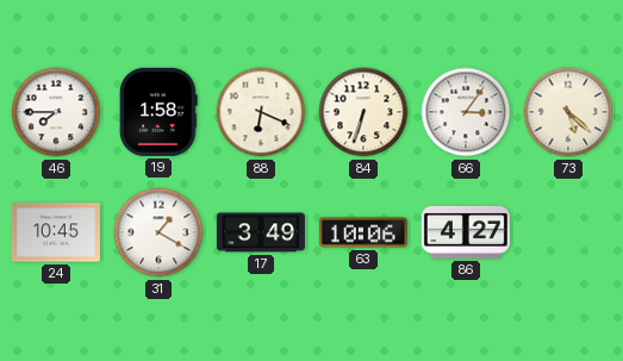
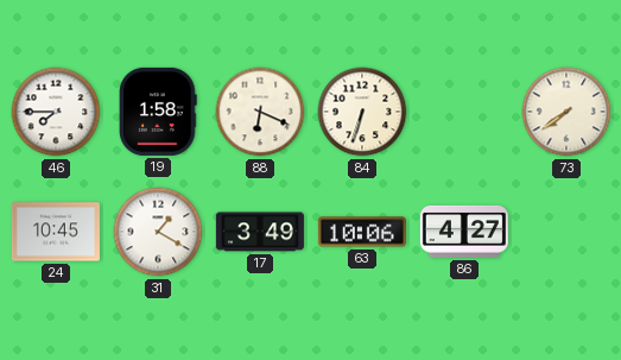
66: 3:06 -> none (466, 112)
73: 5:22 -> 7:39 (566, 112)
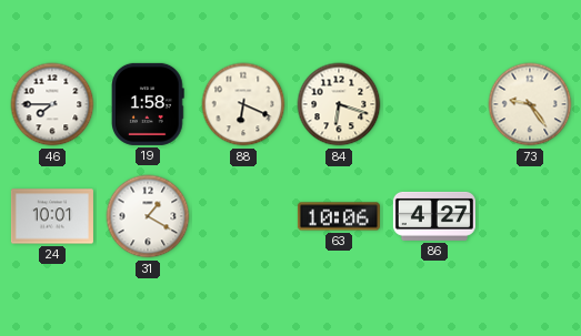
84: 6:33 -> 6:18 (339, 104)
73: 7:39 -> 9:24 (530, 104)
24: 10:45 -> 10:01 (52, 216)
17: 3:49 -> none (260, 232)
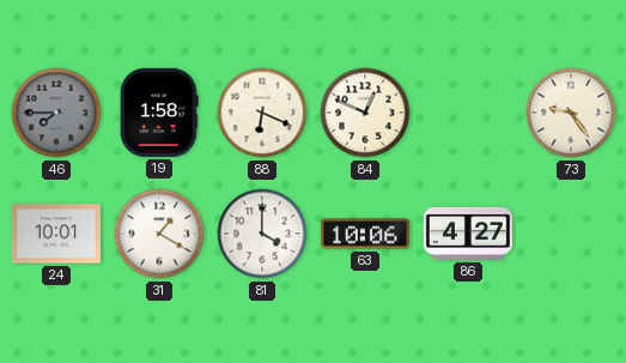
46 dial: white -> grey (56, 113)
84: 6:18 -> 12:49 (365, 113)
81: none -> 4:00 (262, 234)
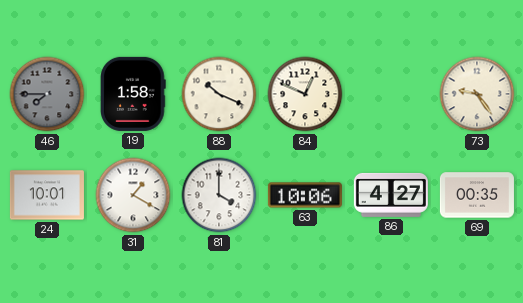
88: 6:19 -> 10:19 (219, 94)
69: none -> 00:35 (477, 195)
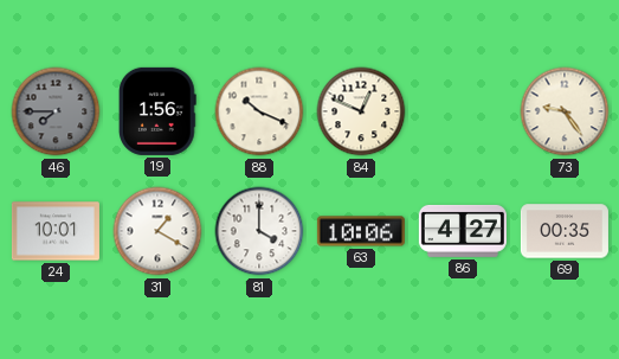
19: 1:58 -> 1:56 (159, 111)
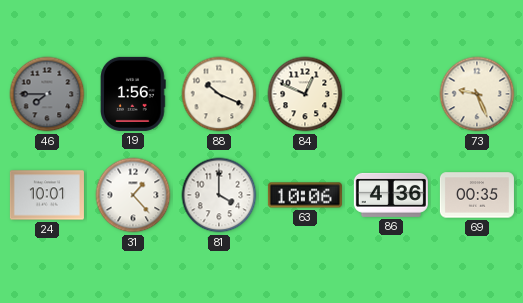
73: 9:24 -> 9:26 (477, 94)
31: 1:20 -> 1:23 (133, 195)
86: 4:27 -> 4:36 (391, 195)
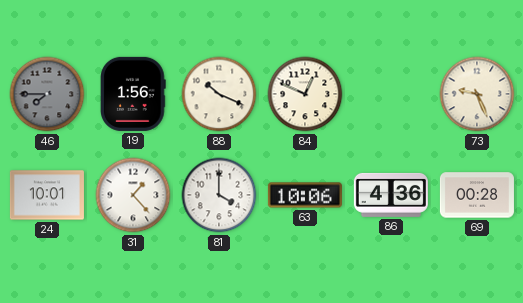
69: 00:35 -> 00:28 (477, 195)
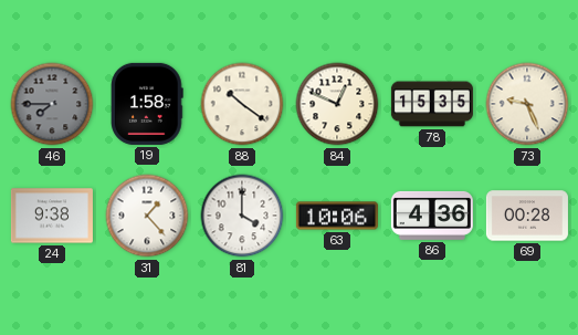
19: 1:56 -> 1:58 (148, 104)
88: 10:19 -> 10:21 (242, 104)
78: none -> 15:35 (432, 104)
24: 10:01 -> 9:38 (52, 216)
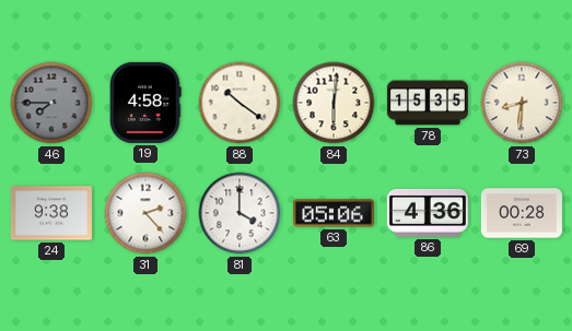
19: 1:58 -> 4:58 (147, 103)
84: 12:49 -> 6:01 (334, 103)
73: 9:26 -> 8:31 (522, 103)
31: 1:23 -> 2:23 (145, 213)
63: 10:06 -> 05:06 (334, 213)
